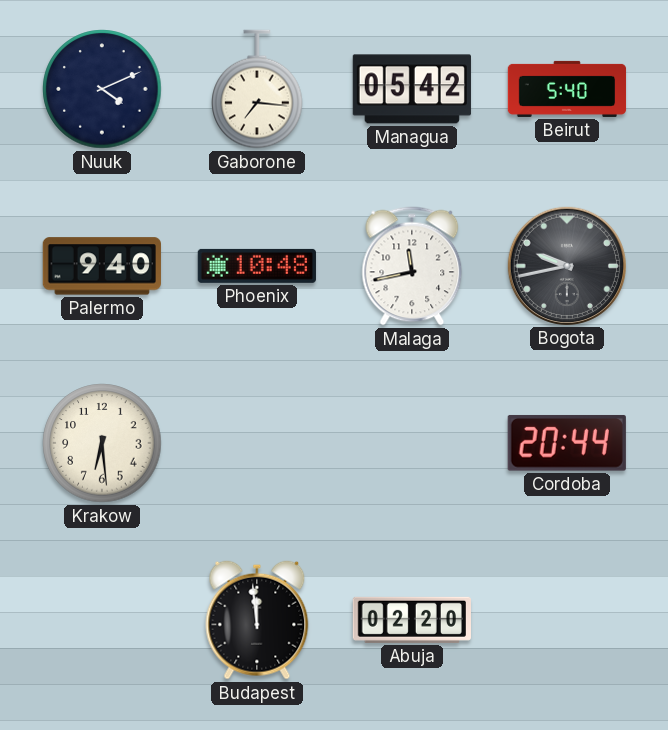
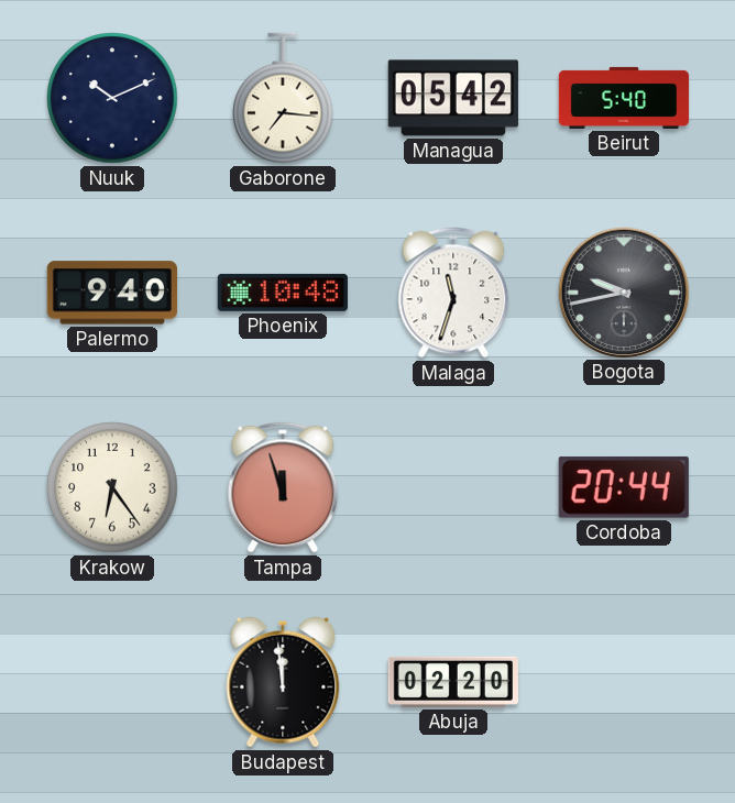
Nuuk: 4:11 -> 10:11 (112, 98)
Malaga: 11:43 -> 11:33 (453, 293)
Krakow: 6:29 -> 6:24 (112, 487)
Tampa: none -> 11:57 (283, 487)
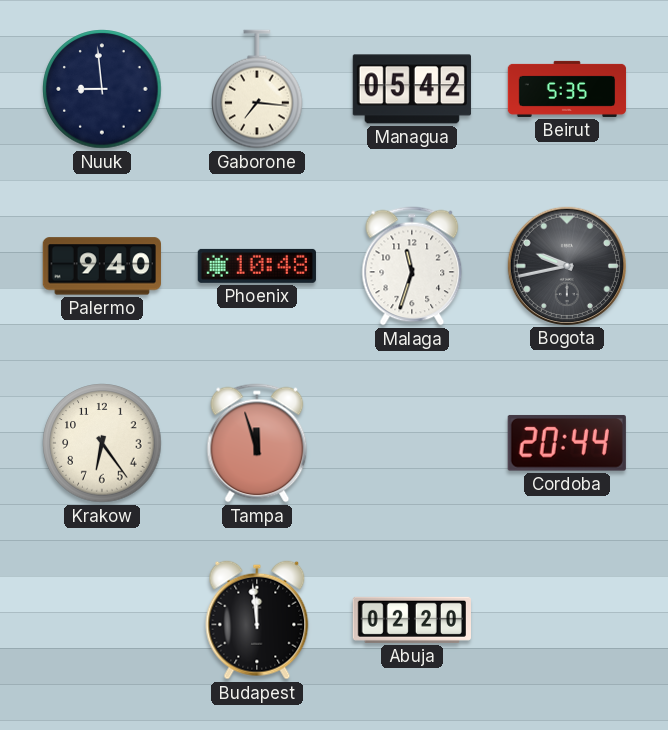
Nuuk: 10:11 -> 8:59 (102, 89)
Beirut: 5:40 -> 5:35 (567, 89)
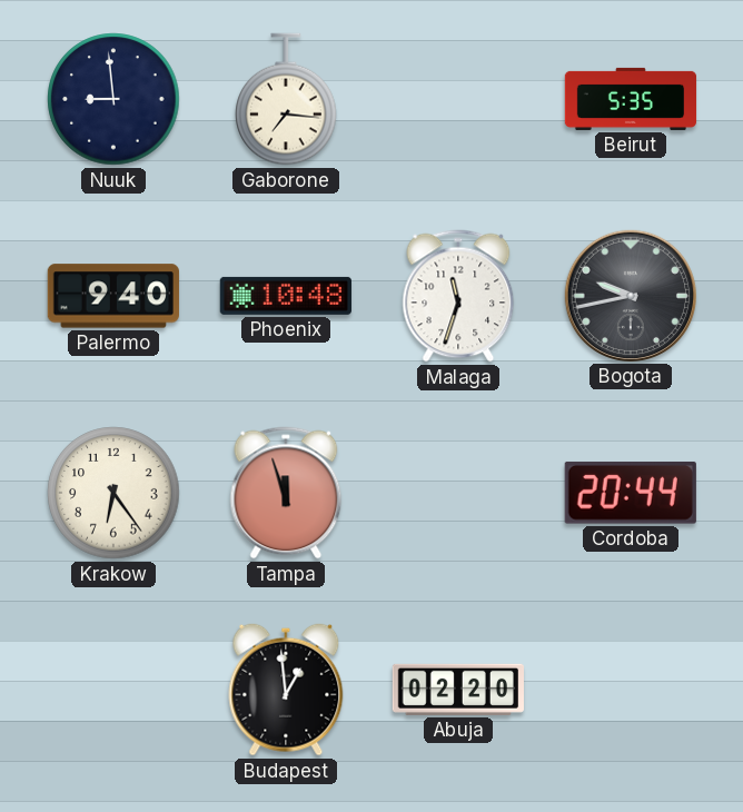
Managua: 05:42 -> none (412, 89)
Budapest: 11:59 -> 12:59 (286, 690)
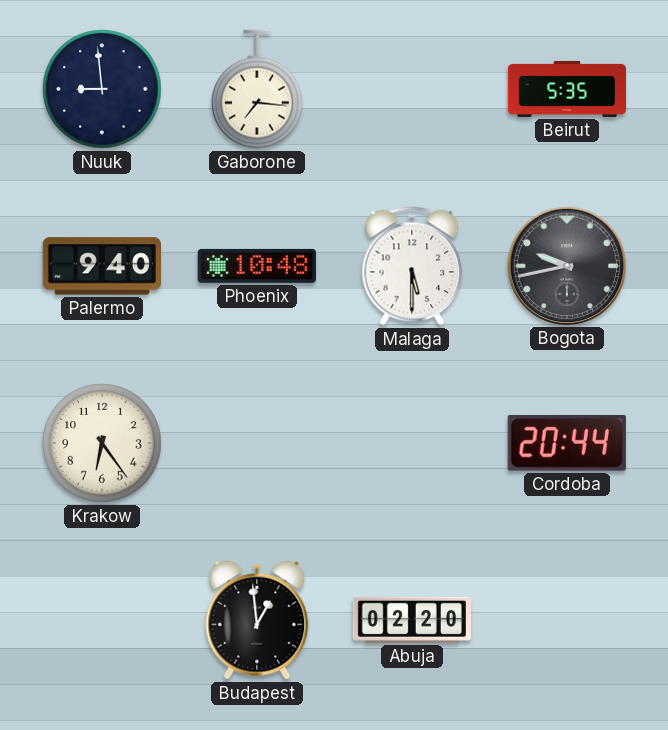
Malaga: 11:33 -> 5:30 (412, 266)
Tampa: 11:57 -> none (286, 493)
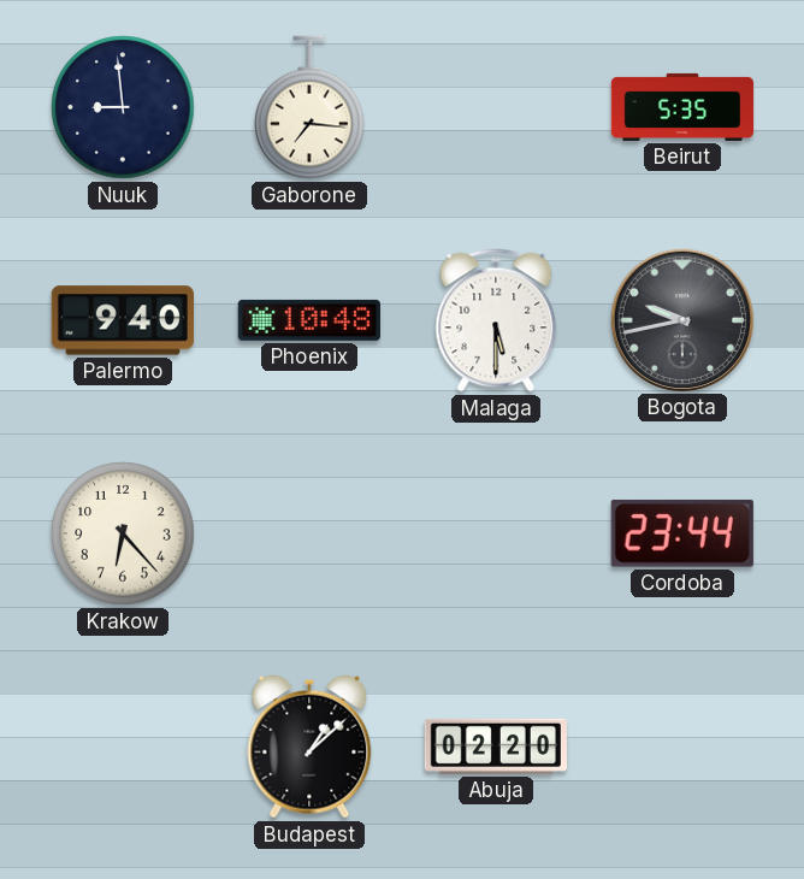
Krakow: 6:24 -> 6:23 (123, 533)
Cordoba: 20:44 -> 23:44 (682, 533)
Budapest: 12:59 -> 1:08 (309, 747)
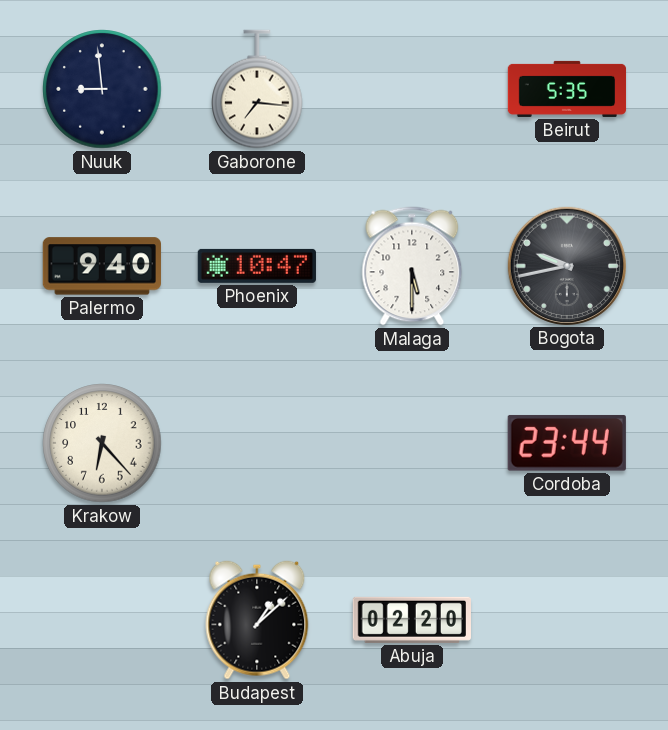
Phoenix: 10:48 -> 10:47 (257, 266)
